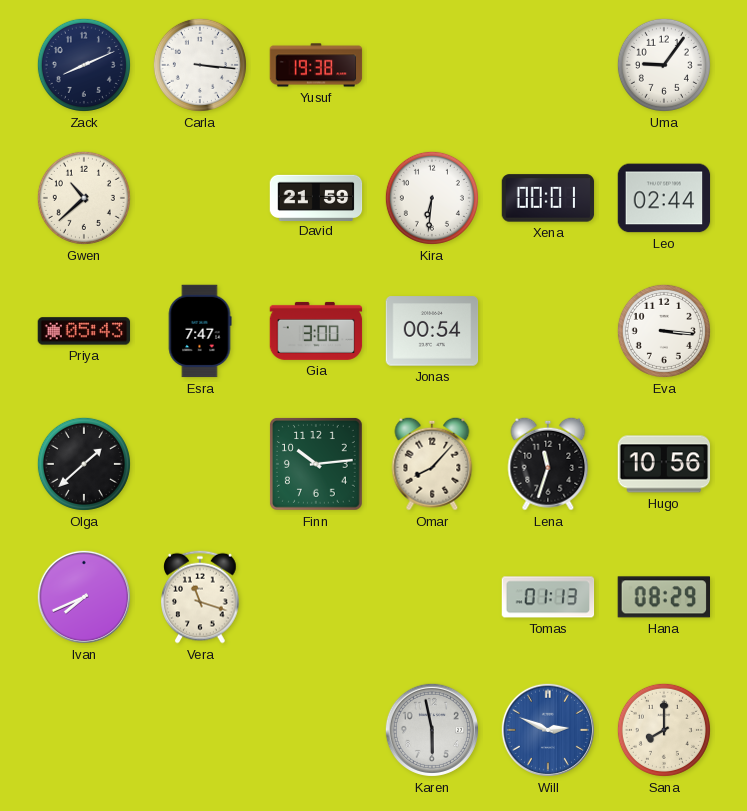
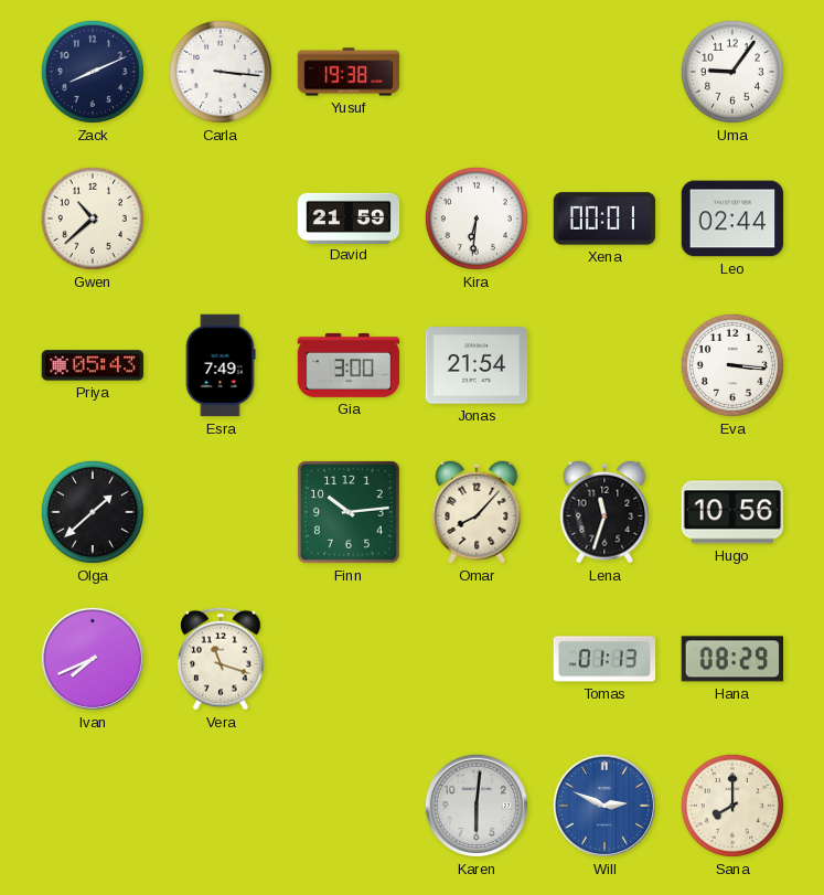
Esra: 7:47 -> 7:49 (221, 365)
Jonas: 00:54 -> 21:54 (477, 365)
Karen: 5:58 -> 6:01 (477, 806)
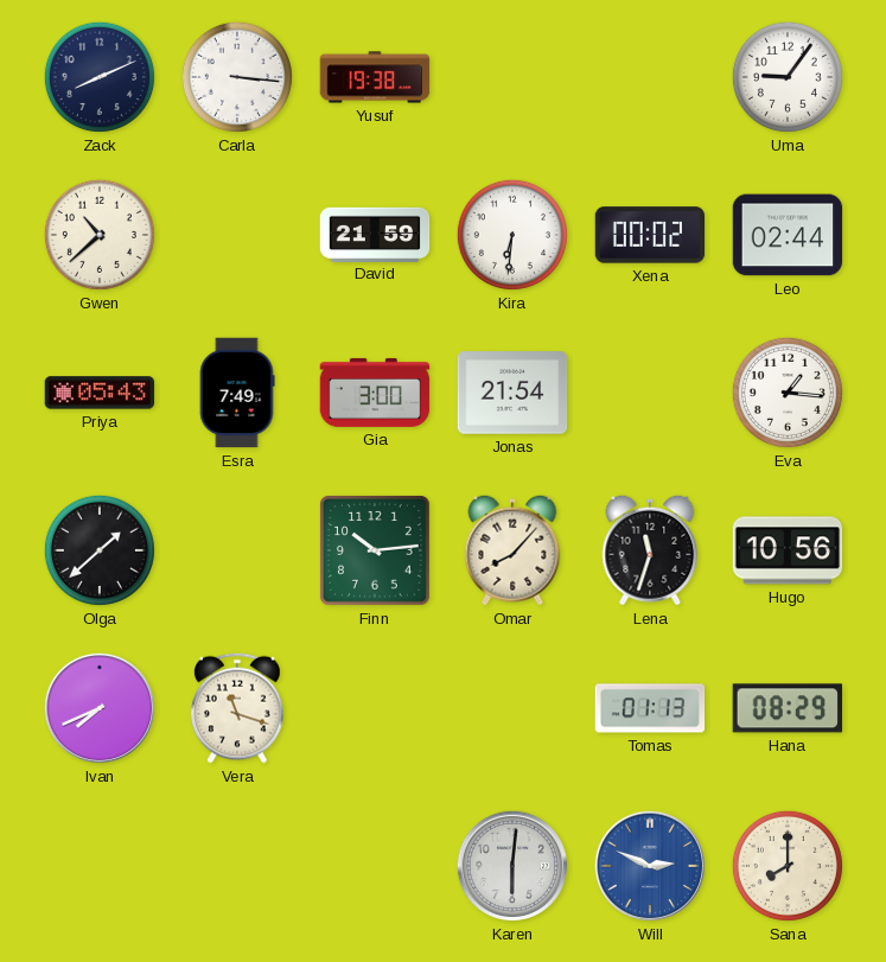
Xena: 00:01 -> 00:02 (650, 235)
Eva: 3:16 -> 1:16 (788, 393)
